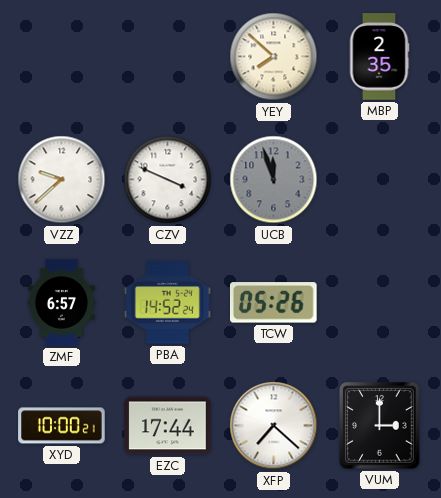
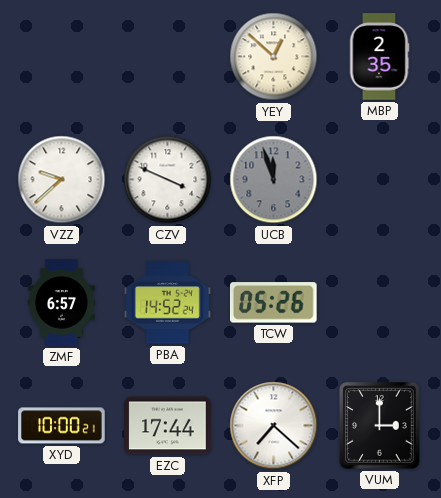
YEY: 7:52 -> 12:52 (274, 57)
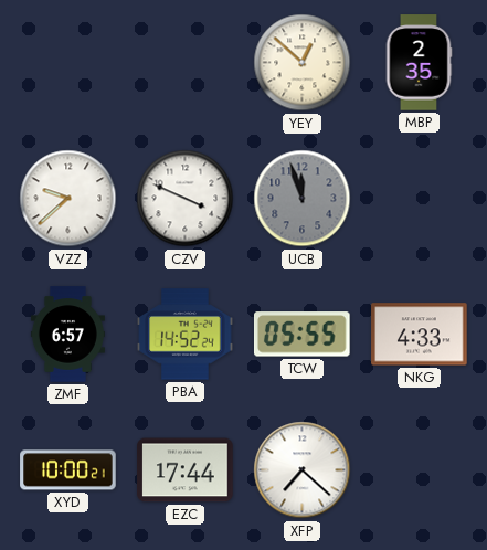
TCW: 05:26 -> 05:55 (303, 335)
NKG: none -> 4:33 (420, 335)
VUM: 3:00 -> none (380, 426)
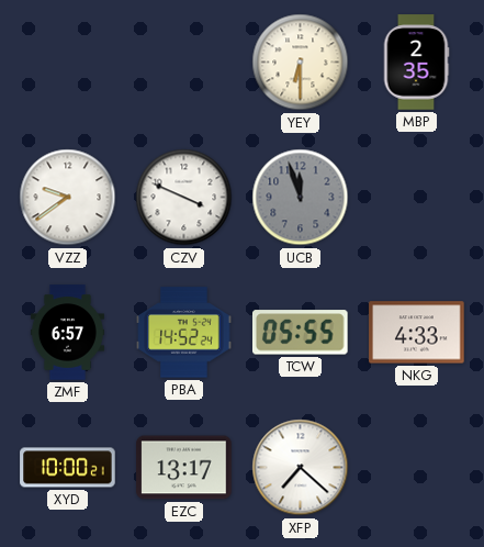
YEY: 12:52 -> 6:30 (301, 63)
VZZ: 9:38 -> 9:39 (68, 198)
EZC: 17:44 -> 13:17 (184, 468)
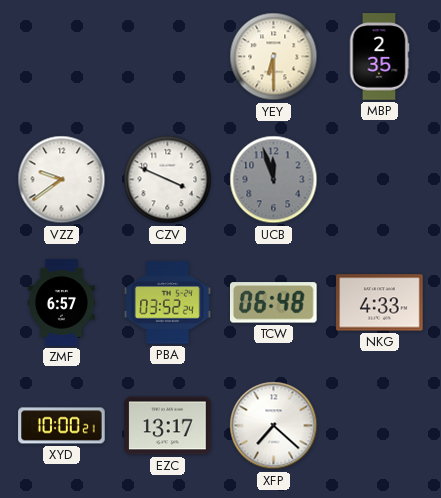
PBA: 14:52 -> 03:52 (168, 303)
TCW: 05:55 -> 06:48 (274, 303)
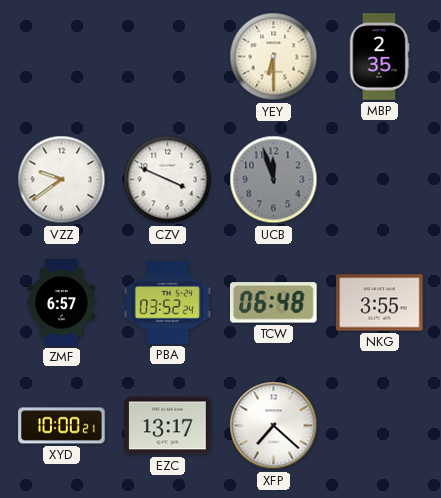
NKG: 4:33 -> 3:55 (380, 303)
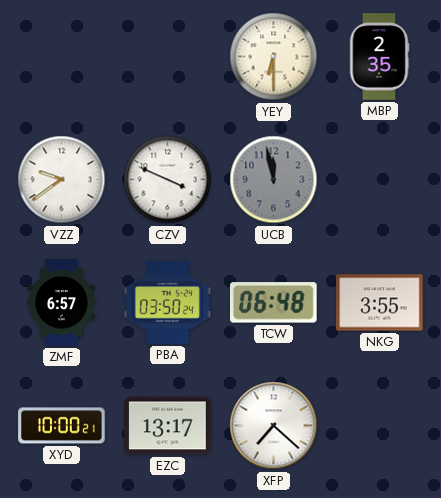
UCB: 11:57 -> 11:58 (274, 180)
PBA: 03:52 -> 03:50 (168, 303)
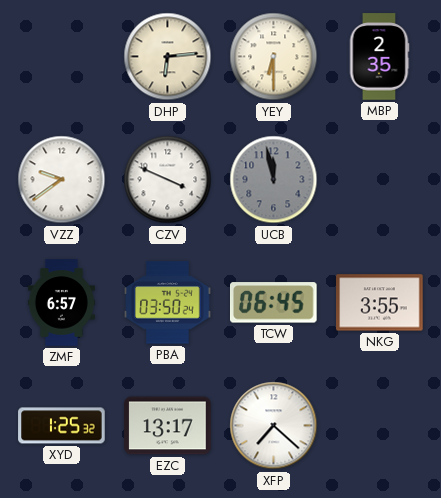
DHP: none -> 6:14 (168, 57)
TCW: 06:48 -> 06:45 (274, 303)
XYD: 10:00 -> 1:25 (62, 426)
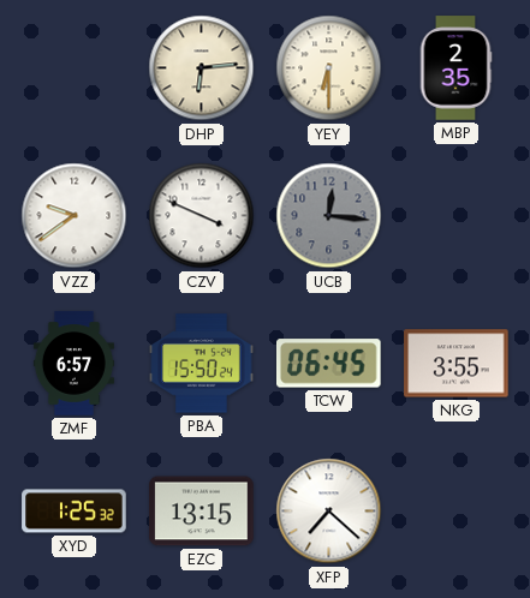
UCB: 11:58 -> 12:16 (329, 216)
PBA: 03:50 -> 15:50 (202, 364)
EZC: 13:17 -> 13:15 (202, 512)
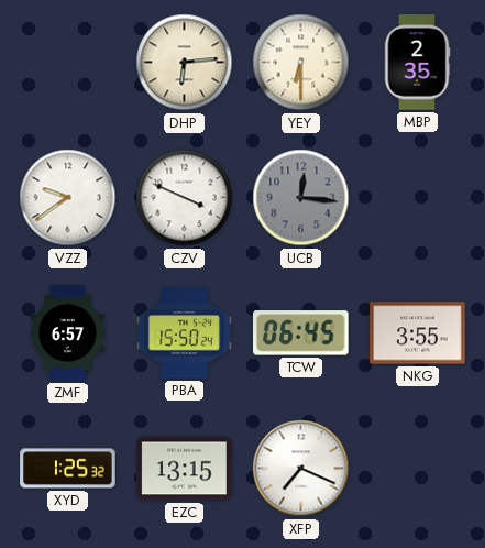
XFP: 7:22 -> 7:19 (301, 469)
